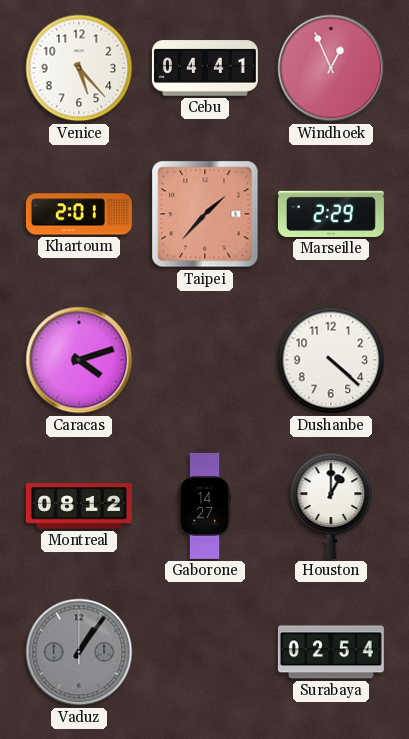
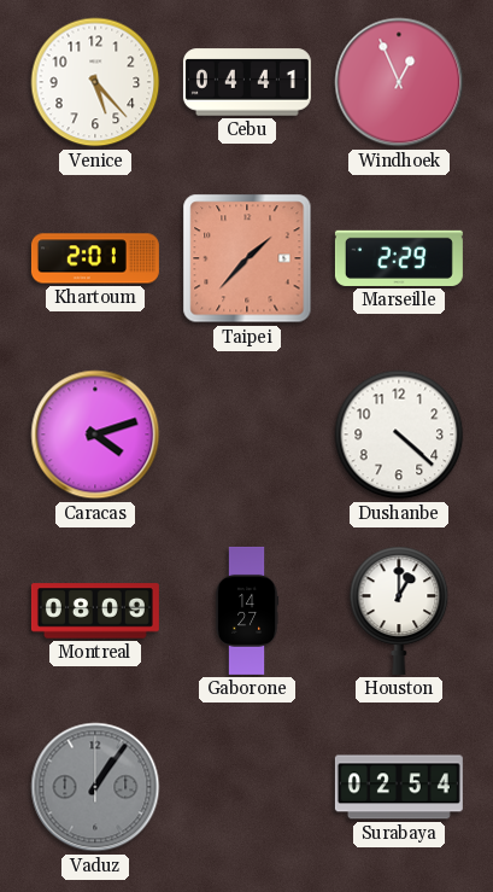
Montreal: 08:12 -> 08:09 (95, 611)
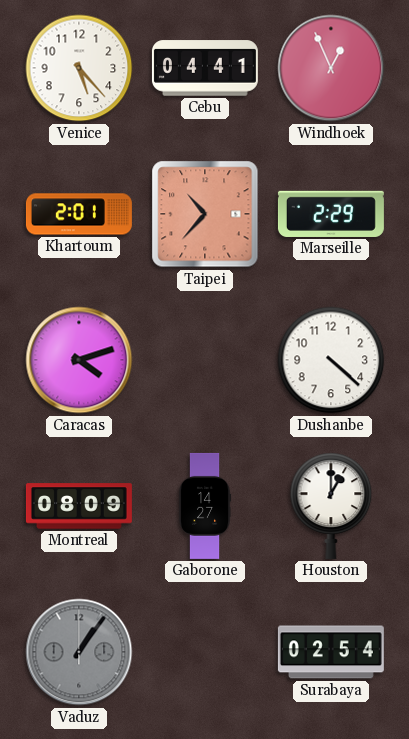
Taipei: 1:37 -> 10:37 (205, 214)
